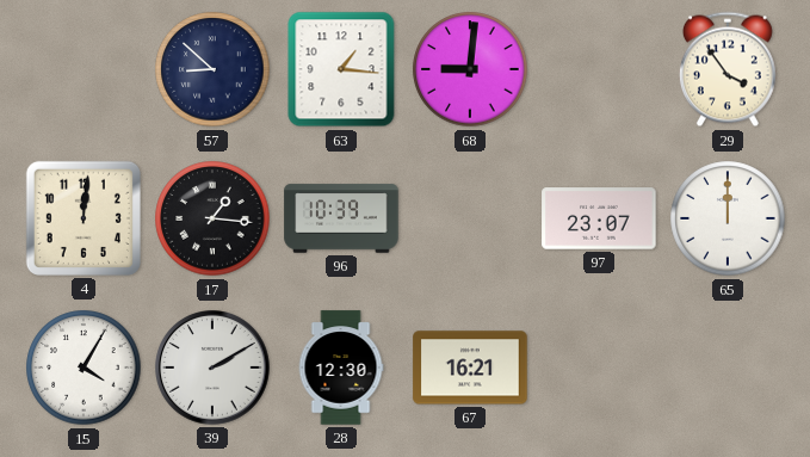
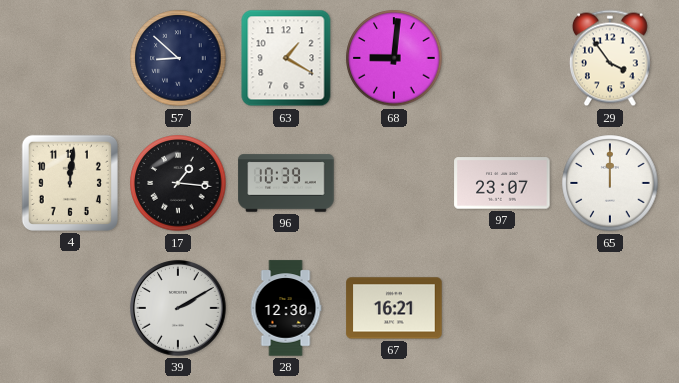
63: 1:16 -> 1:20 (286, 58)
15: 4:05 -> none (84, 368)
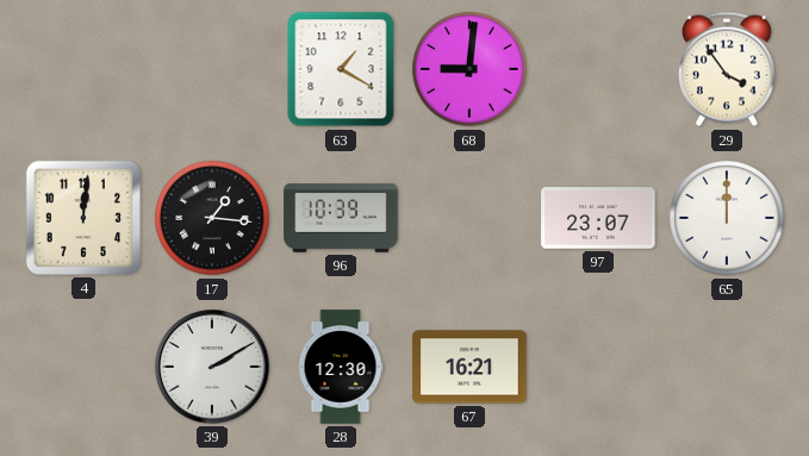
57: 8:52 -> none (178, 58)
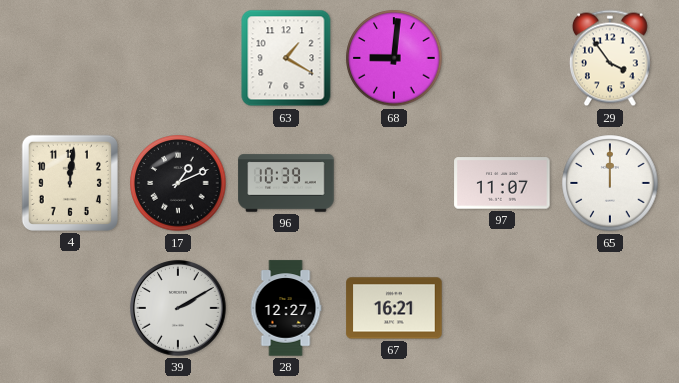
17: 1:16 -> 1:11 (178, 183)
97: 23:07 -> 11:07 (502, 183)
28: 12:30 -> 12:27 (286, 308)
